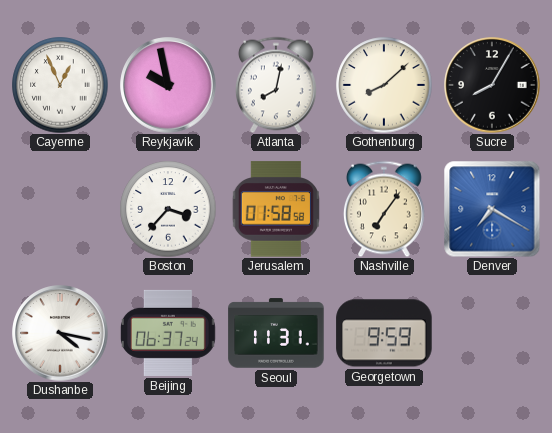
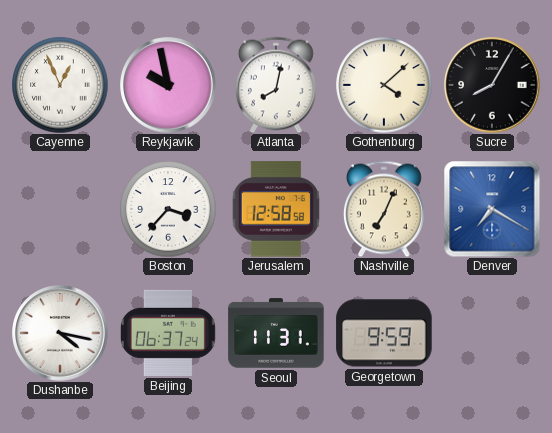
Gothenburg: 8:08 -> 4:08 (384, 85)
Jerusalem: 01:58 -> 12:58 (276, 209)
Nashville: 7:06 -> 7:04 (384, 209)
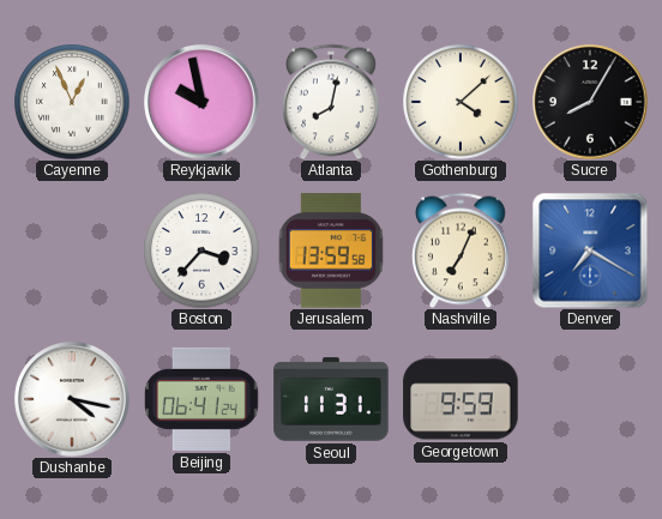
Jerusalem: 12:58 -> 13:59 (331, 251)
Beijing: 06:37 -> 06:41 (201, 399)
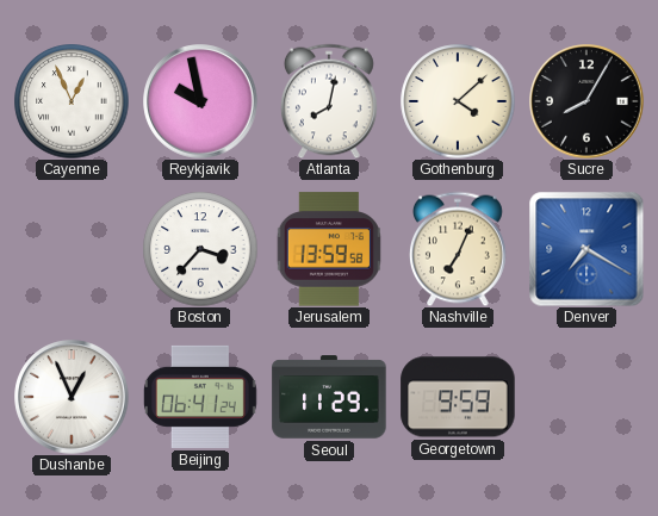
Dushanbe: 4:17 -> 12:56 (72, 397)
Seoul: 11:31 -> 11:29 (329, 397)
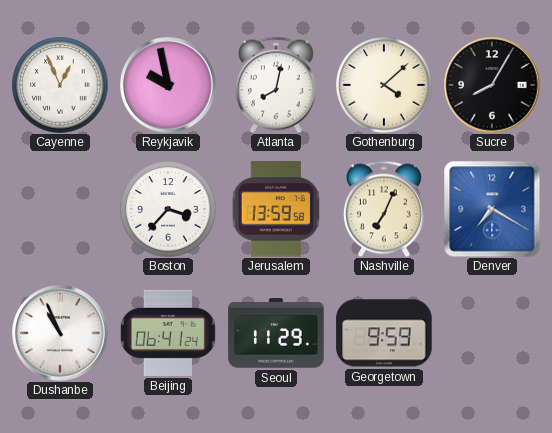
Dushanbe: 12:56 -> 10:56 (60, 333)
